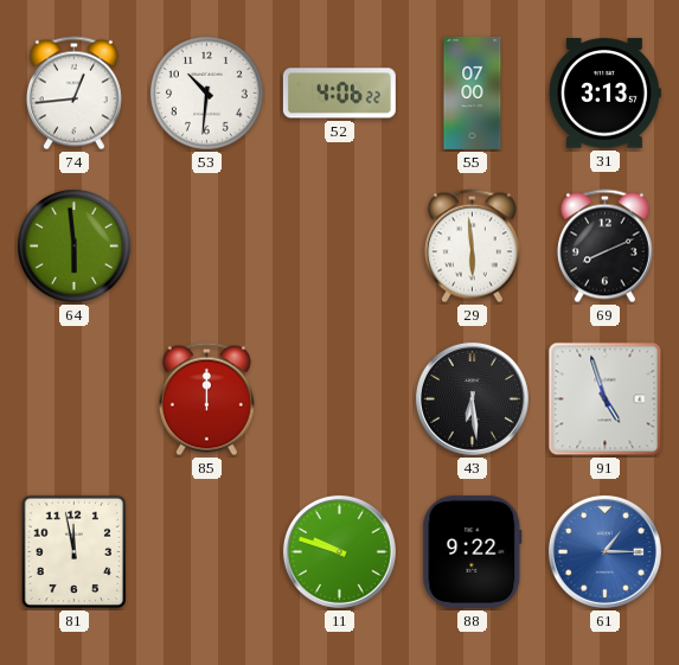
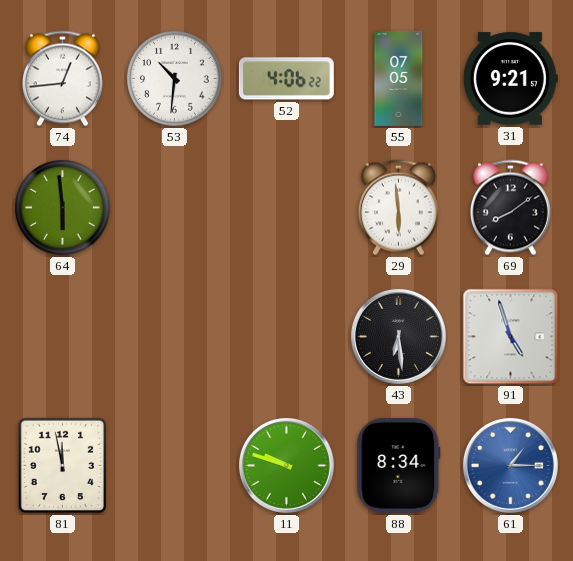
55: 07:00 -> 07:05 (399, 78)
31: 3:13 -> 9:21 (510, 79)
69: 8:11 -> 8:09 (510, 208)
85: 12:00 -> none (206, 399)
88: 9:22 -> 8:34 (399, 465)
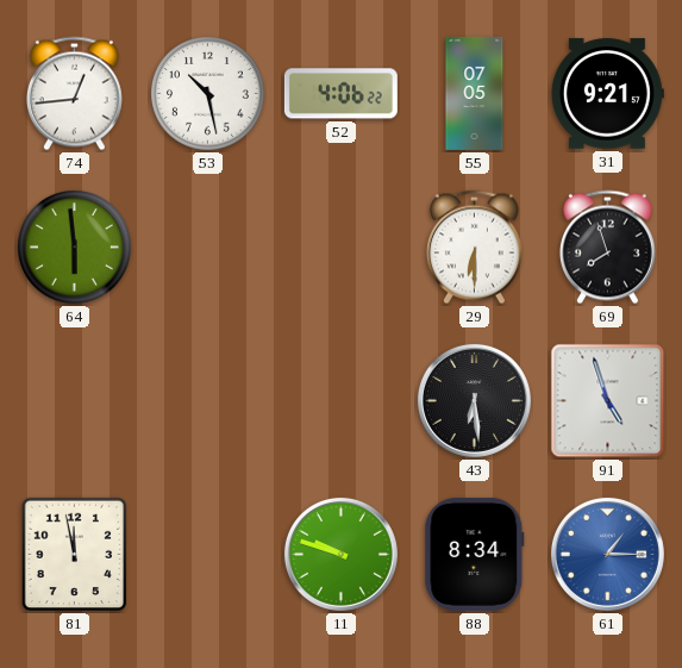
53: 10:31 -> 10:28 (208, 94)
29: 5:59 -> 6:30 (474, 248)
69: 8:09 -> 7:57 (607, 248)
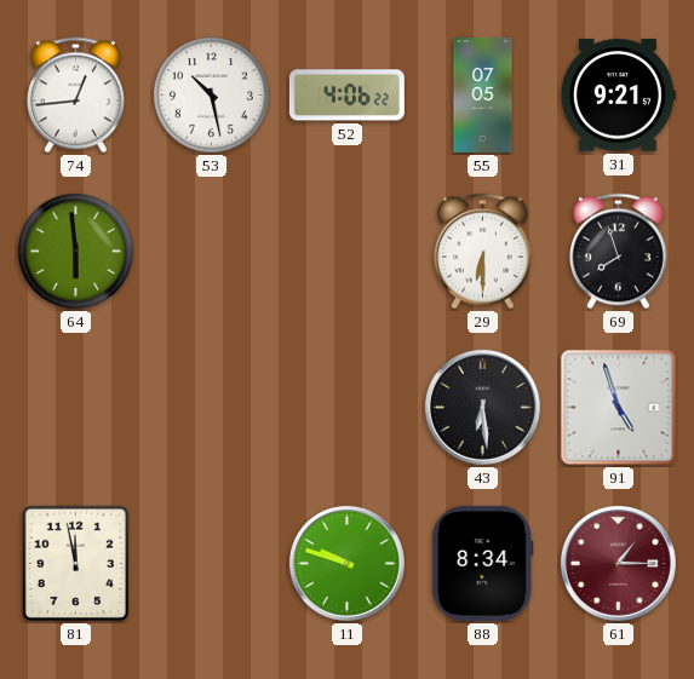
61 dial: blue -> burgundy (618, 563)
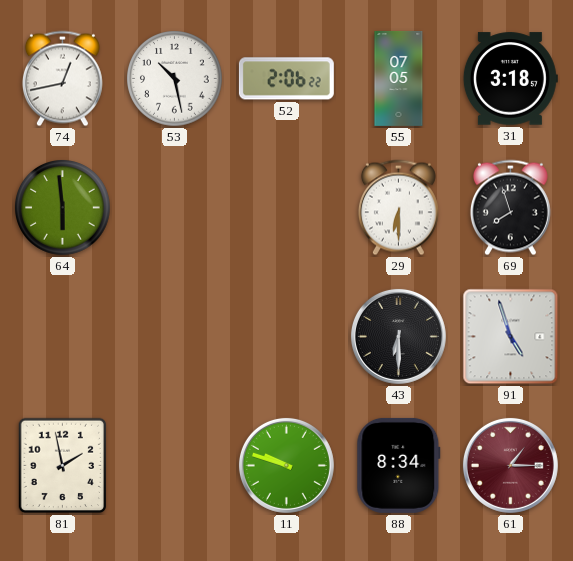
74: 12:44 -> 12:43 (62, 79)
52: 4:06 -> 2:06 (286, 79)
31: 9:21 -> 3:18 (510, 79)
43: 6:29 -> 6:30 (398, 336)
81: 11:58 -> 1:58 (63, 466)
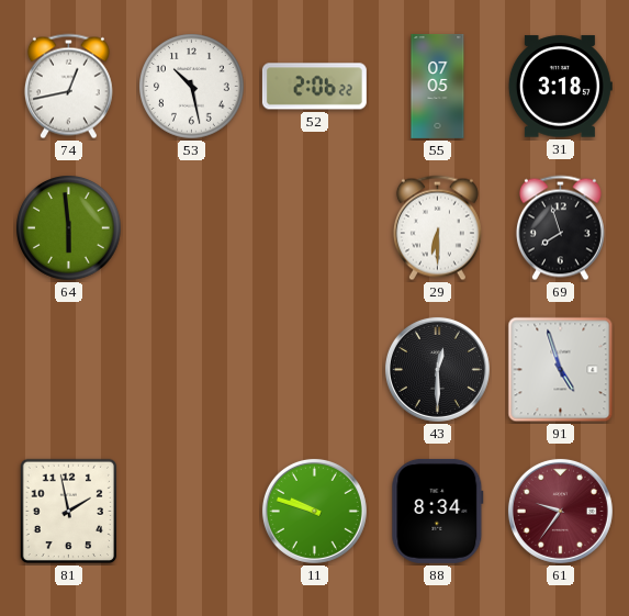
43: 6:30 -> 12:30 (437, 369)
61: 1:15 -> 9:36 (560, 511)
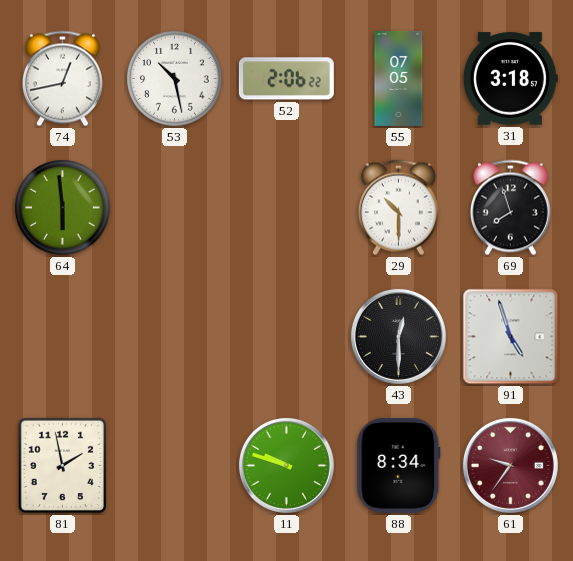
29: 6:30 -> 10:30 (398, 208)
